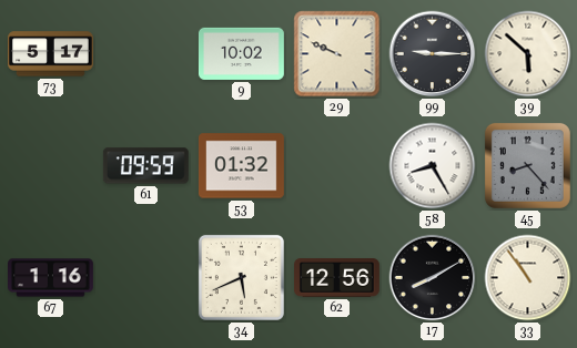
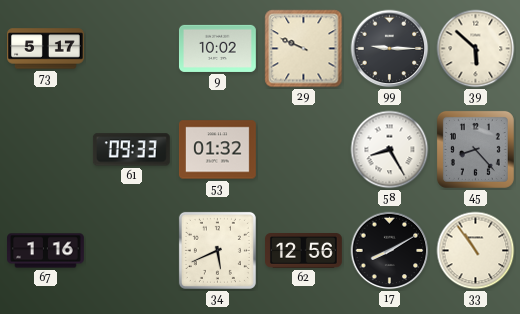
61: 09:59 -> 09:33 (131, 150)
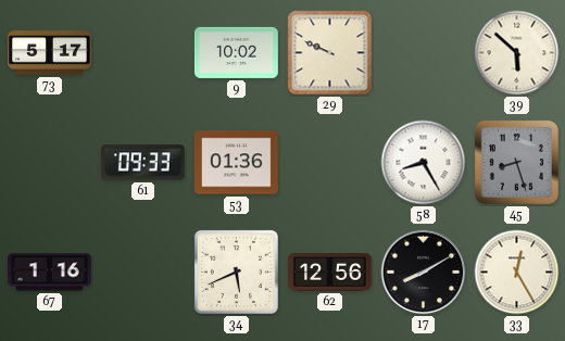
99: 9:15 -> none (390, 49)
53: 01:32 -> 01:36 (236, 163)
45: 8:23 -> 8:27 (516, 162)
33: 10:54 -> 12:25 (517, 273)
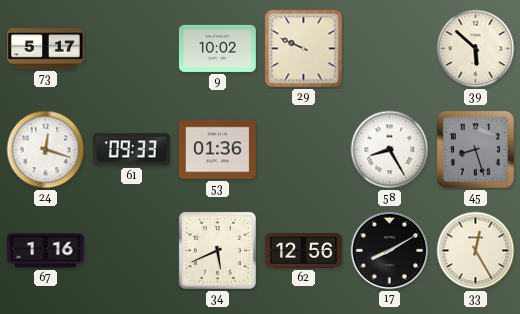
24: none -> 12:18 (46, 150)
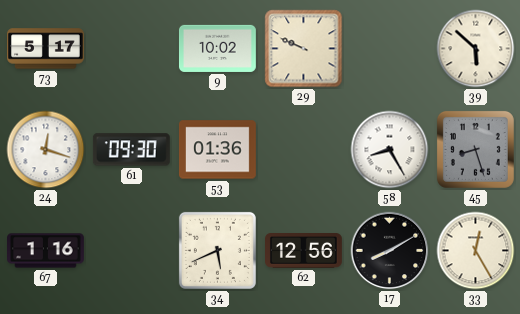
61: 09:33 -> 09:30 (131, 150)
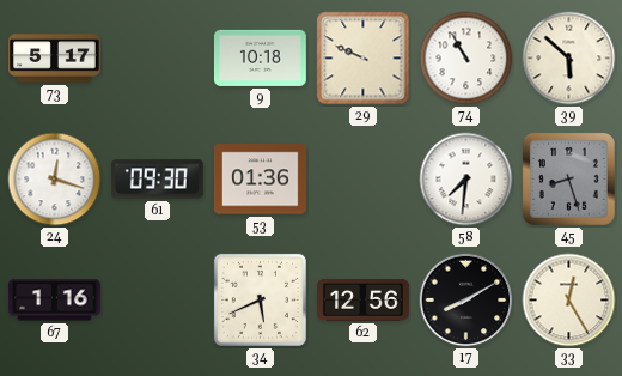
9: 10:02 -> 10:18 (260, 57)
74: none -> 10:55 (466, 59)
58: 8:25 -> 7:31 (466, 180)
